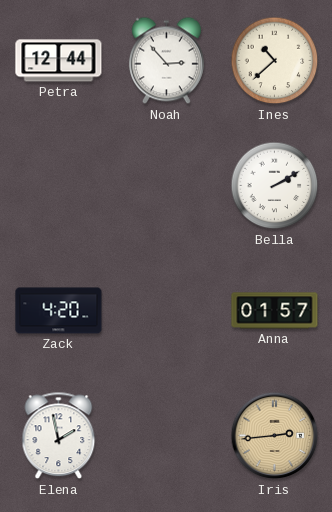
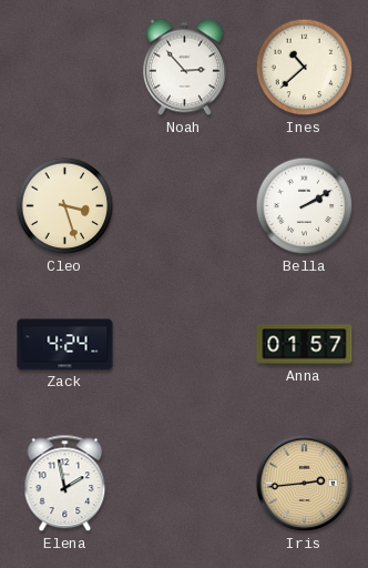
Petra: 12:44 -> none (59, 61)
Cleo: none -> 3:27 (65, 206)
Zack: 4:20 -> 4:24 (65, 345)
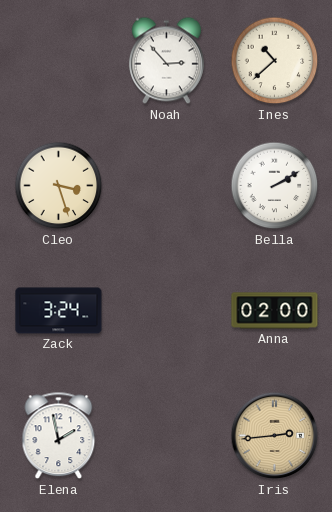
Zack: 4:24 -> 3:24 (59, 311)
Anna: 01:57 -> 02:00 (275, 311)
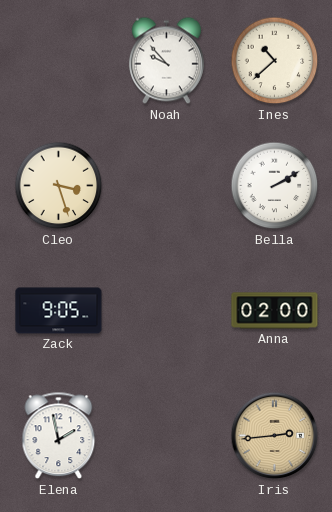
Noah: 2:53 -> 9:53 (166, 61)
Zack: 3:24 -> 9:05 (59, 311)
